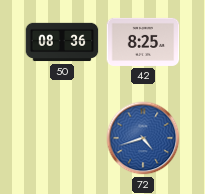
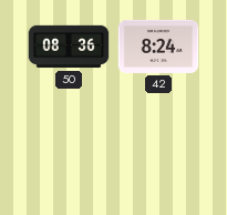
42: 8:25 -> 8:24 (158, 47)
72: 4:42 -> none (143, 138)
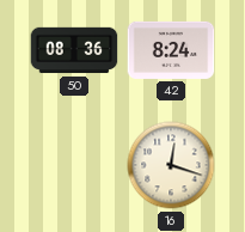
16: none -> 12:18 (171, 165)
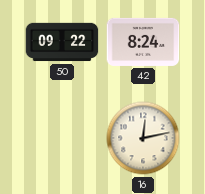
50: 08:36 -> 09:22 (62, 42)
16: 12:18 -> 12:13 (143, 138)
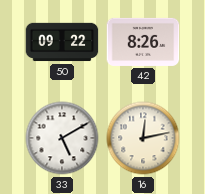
42: 8:24 -> 8:26 (143, 42)
33: none -> 5:10 (62, 138)
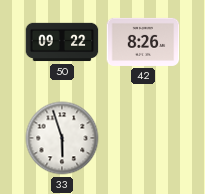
33: 5:10 -> 5:57 (62, 138)
16: 12:13 -> none (143, 138)
